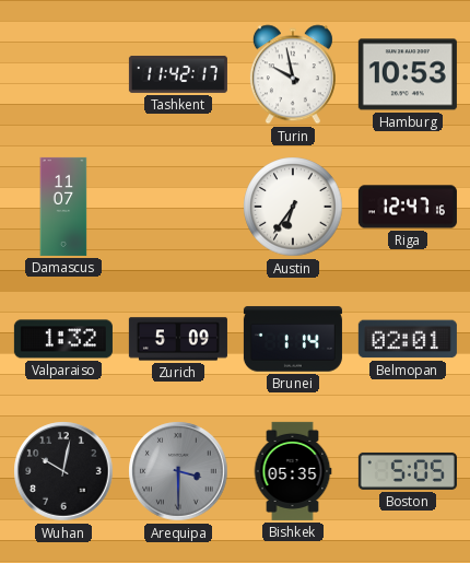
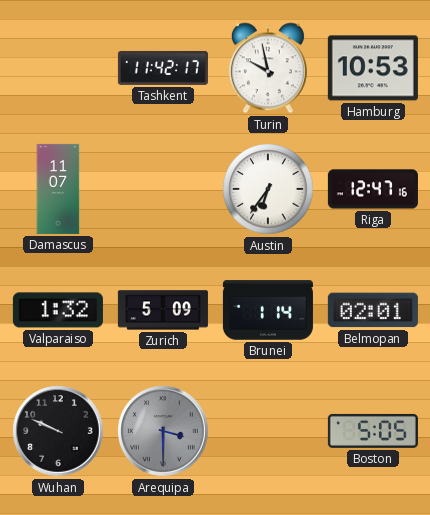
Wuhan: 10:02 -> 9:49 (58, 431)
Bishkek: 05:35 -> none (293, 471)
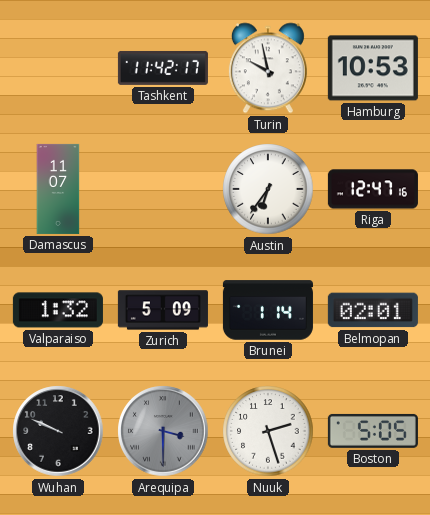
Nuuk: none -> 2:27 (268, 431)
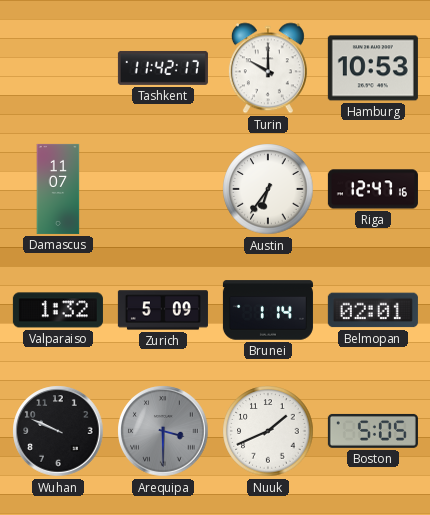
Turin: 9:58 -> 10:00 (268, 68)
Nuuk: 2:27 -> 1:41 (268, 431)
